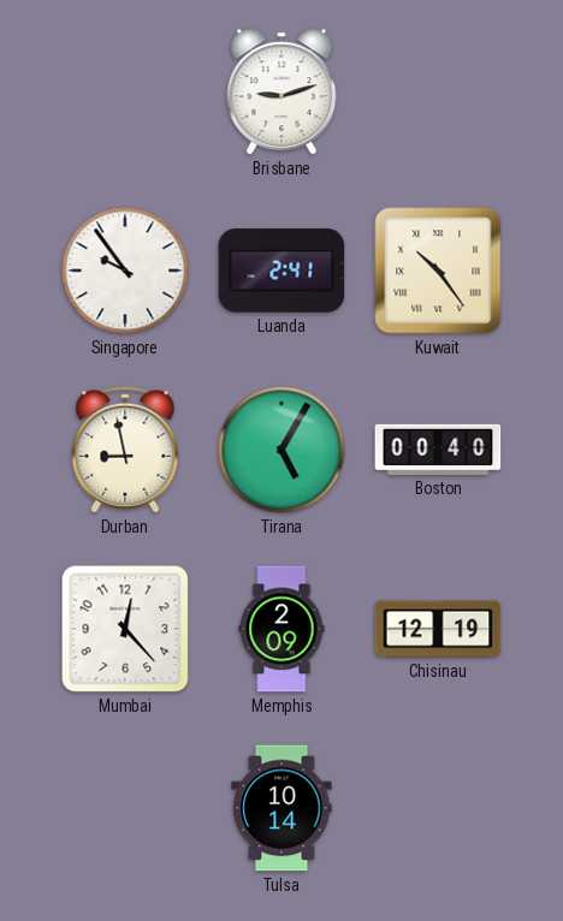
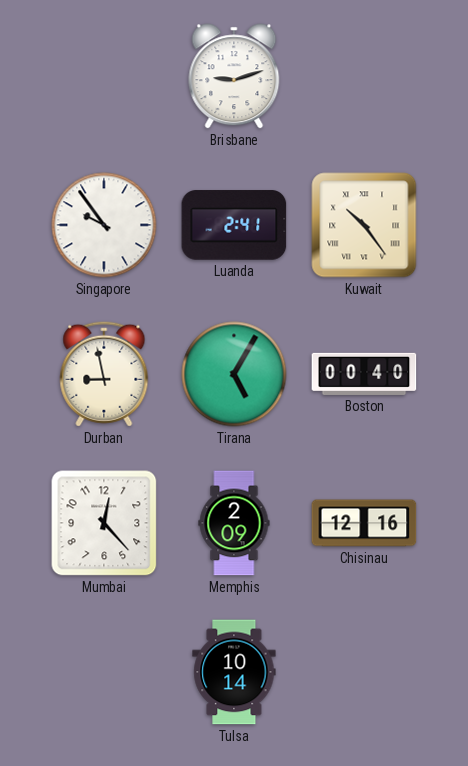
Chisinau: 12:19 -> 12:16 (364, 523)
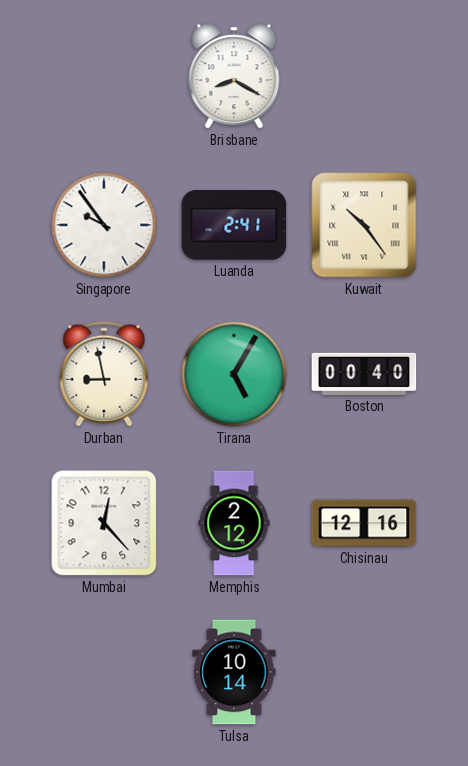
Brisbane: 9:12 -> 8:20 (234, 76)
Memphis: 2:09 -> 2:12 (234, 523)
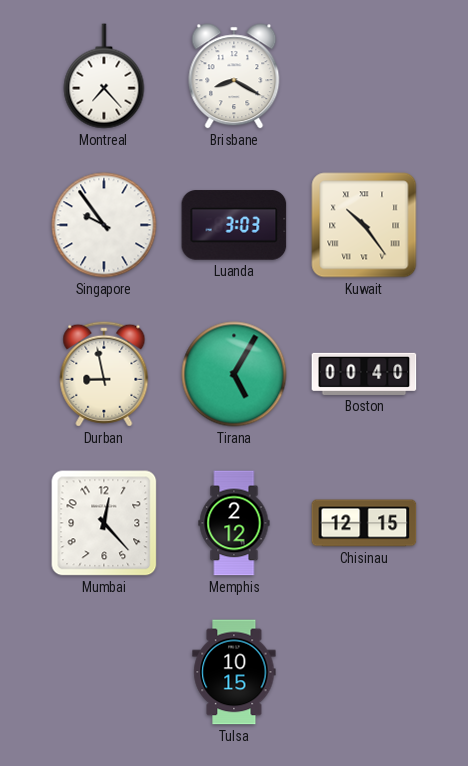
Montreal: none -> 7:23 (104, 76)
Luanda: 2:41 -> 3:03 (234, 225)
Chisinau: 12:16 -> 12:15 (364, 523)
Tulsa: 10:14 -> 10:15 (234, 672)
